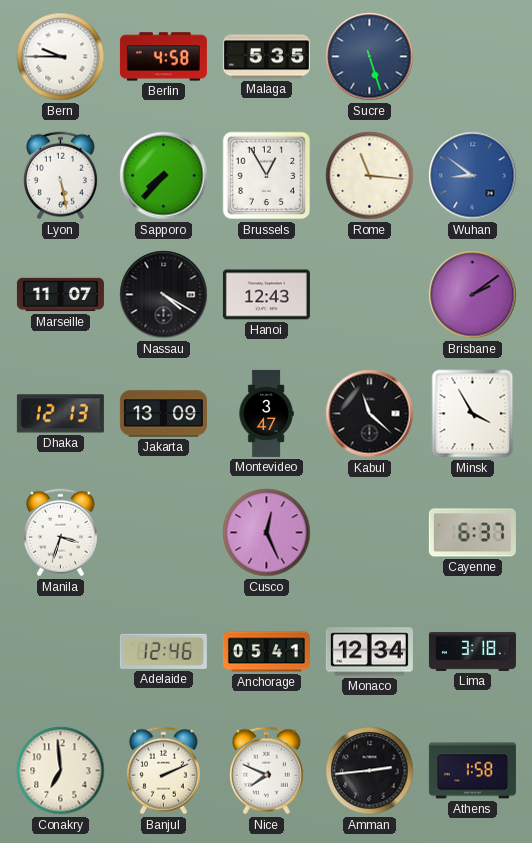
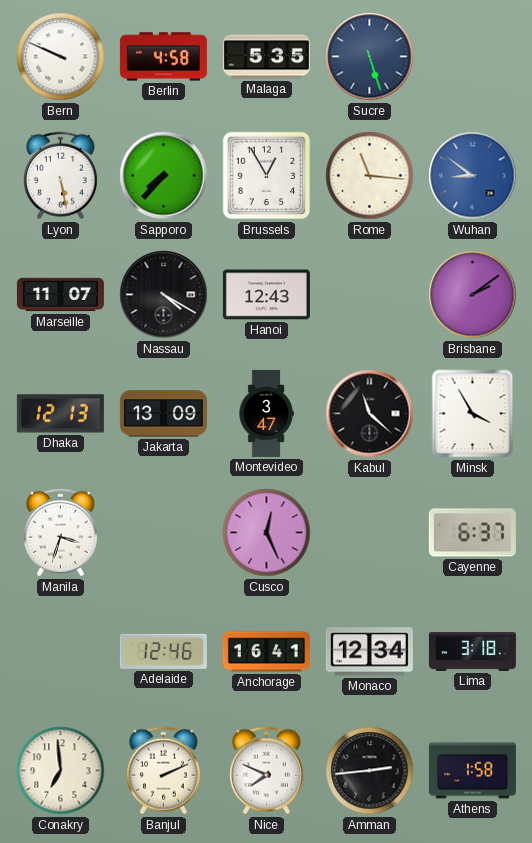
Bern: 9:45 -> 9:49 (61, 57)
Anchorage: 05:41 -> 16:41 (266, 652)
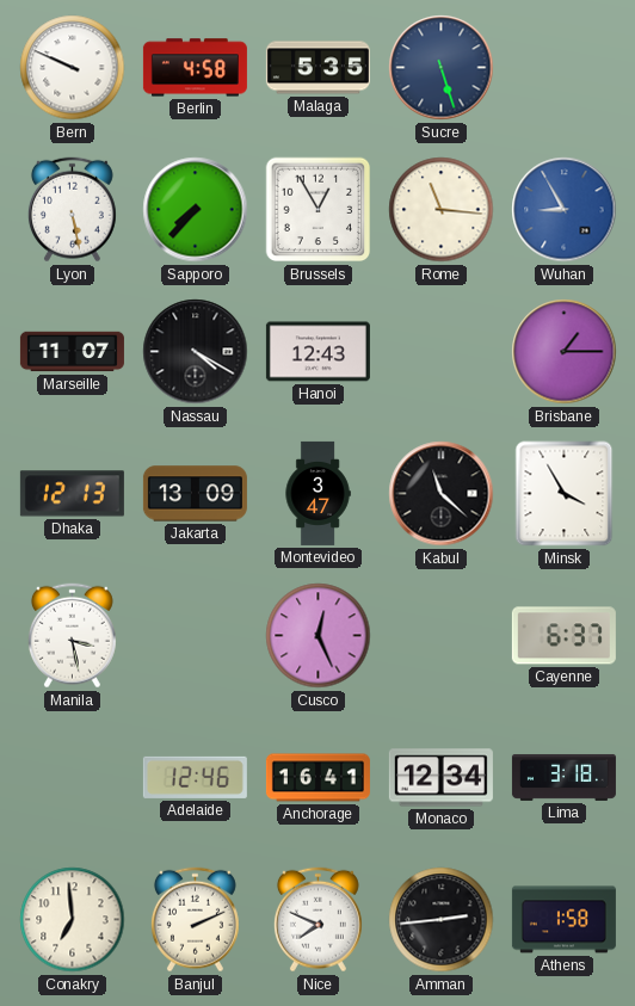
Wuhan: 8:51 -> 8:55 (565, 210)
Brisbane: 2:09 -> 1:15 (565, 352)
Manila: 3:33 -> 3:28 (72, 636)
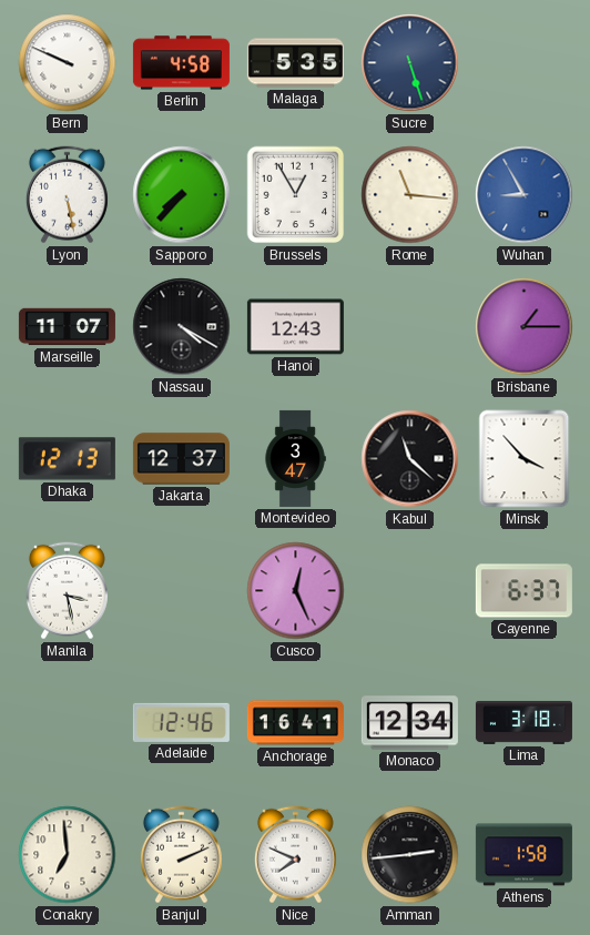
Jakarta: 13:09 -> 12:37 (181, 459)
Minsk: 3:55 -> 3:53 (525, 459)
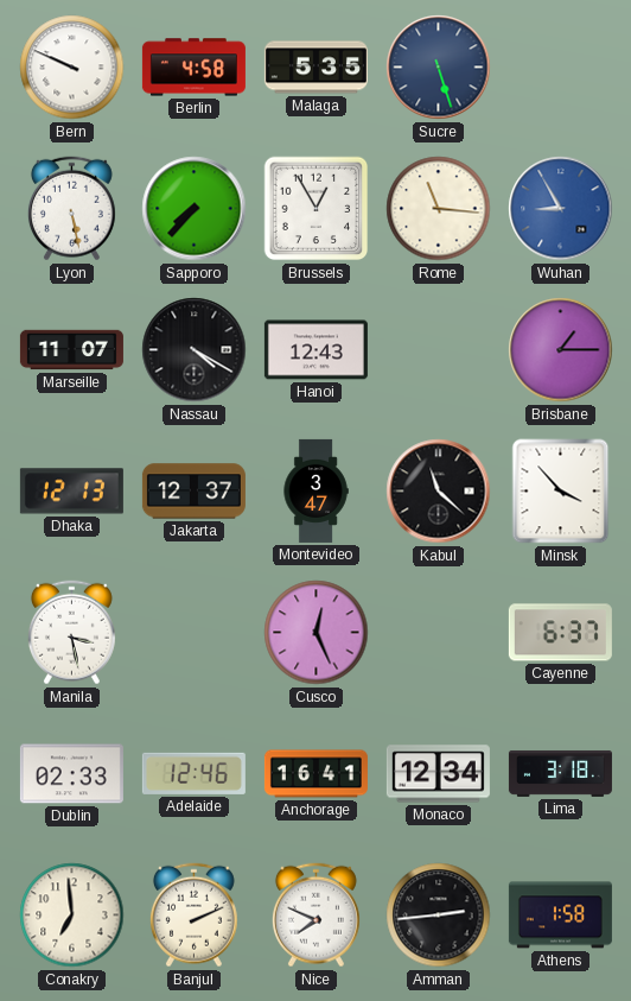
Dublin: none -> 02:33 (71, 774)
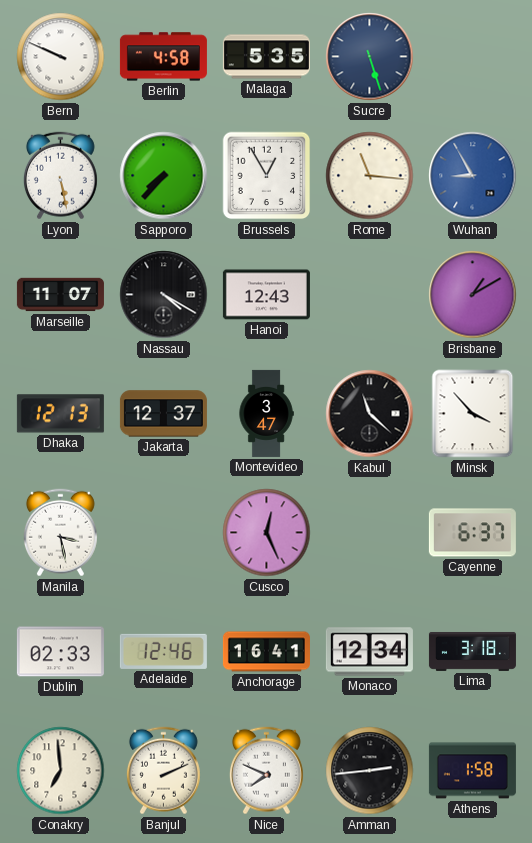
Brisbane: 1:15 -> 1:10 (473, 295)
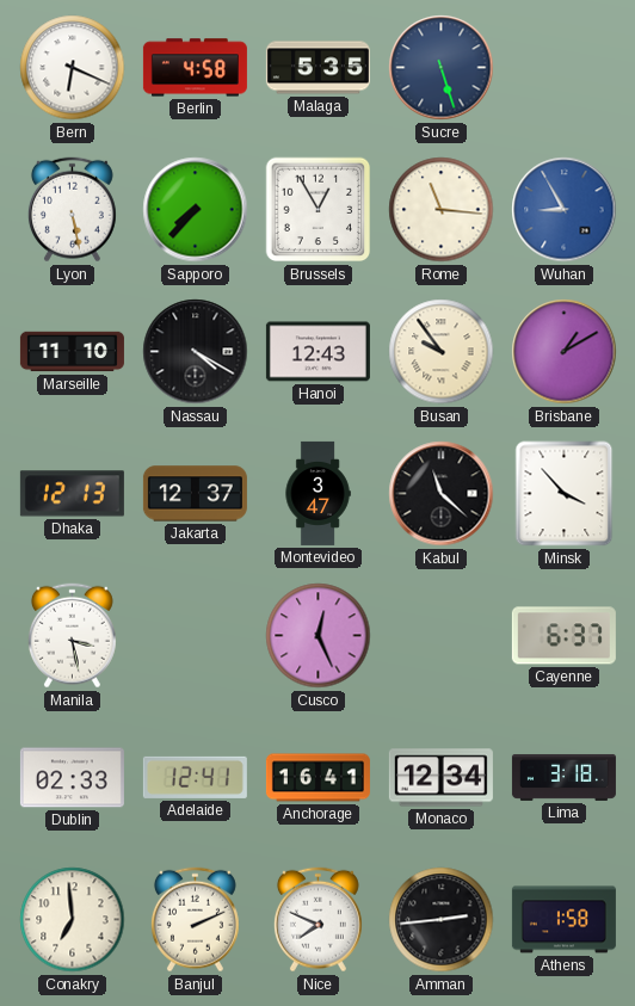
Bern: 9:49 -> 6:19 (73, 68)
Marseille: 11:07 -> 11:10 (72, 352)
Busan: none -> 9:54 (442, 352)
Adelaide: 12:46 -> 12:41 (195, 777)
